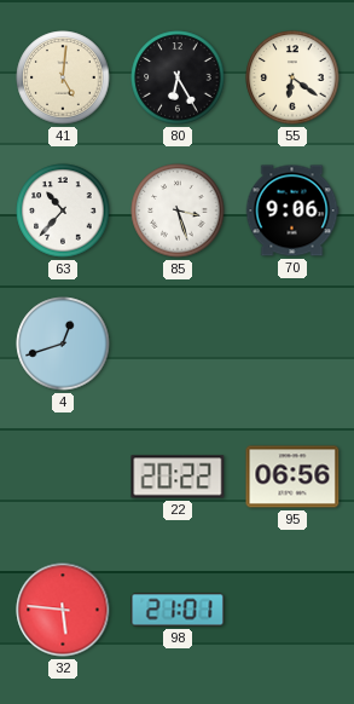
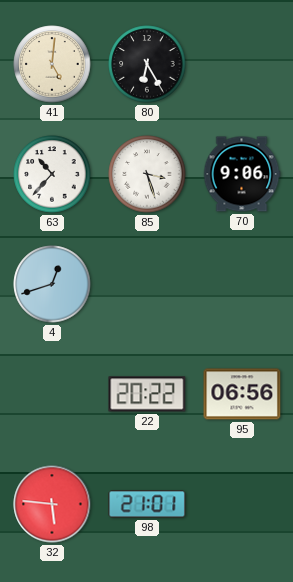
55: 6:21 -> none (292, 77)
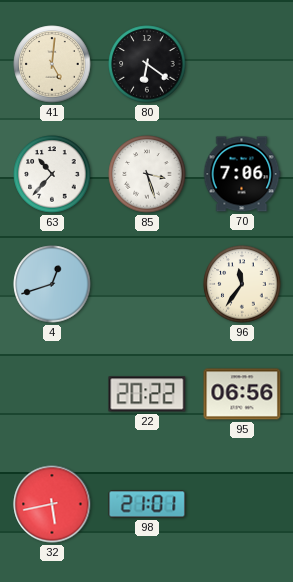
80: 6:25 -> 6:21 (147, 64)
70: 9:06 -> 7:06 (242, 174)
96: none -> 11:36 (242, 284)
32: 5:46 -> 5:43 (52, 504)
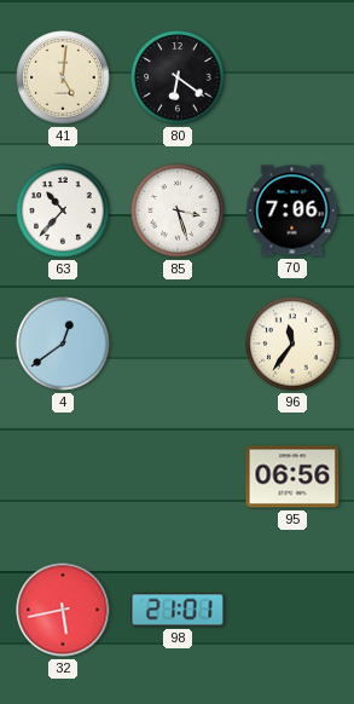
4: 12:42 -> 12:39 (63, 344)
22: 20:22 -> none (147, 394)
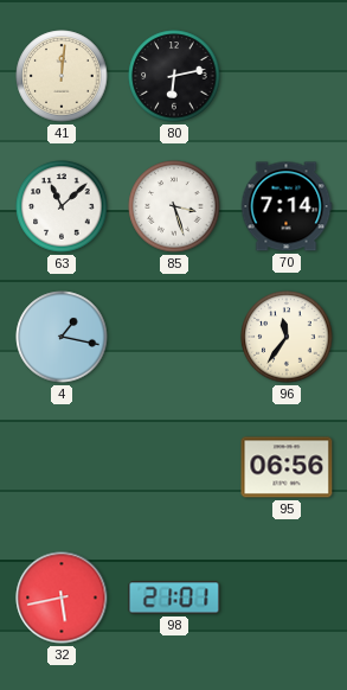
41: 5:01 -> 12:01 (62, 76)
80: 6:21 -> 6:13 (174, 76)
63: 10:37 -> 11:08 (62, 206)
70: 7:06 -> 7:14 (287, 206)
4: 12:39 -> 1:17 (62, 337)
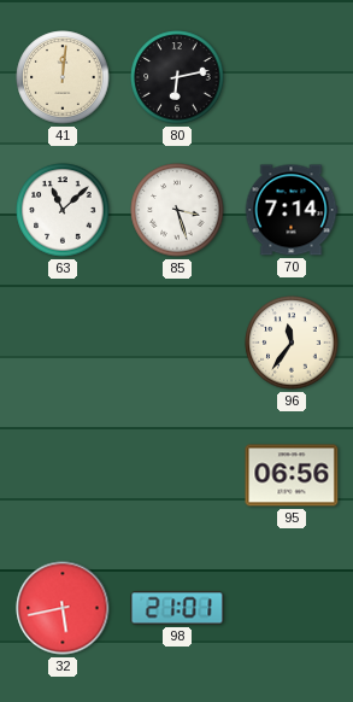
4: 1:17 -> none (62, 337)
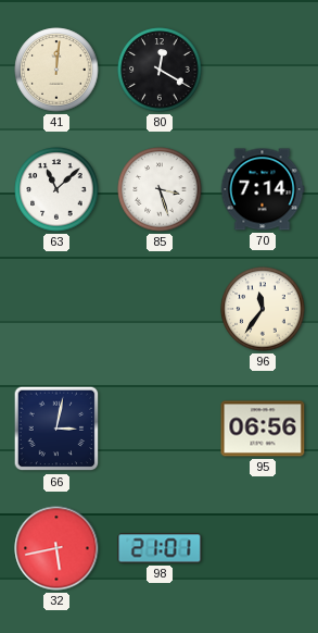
80: 6:13 -> 12:20 (160, 70)
66: none -> 3:02 (56, 429)
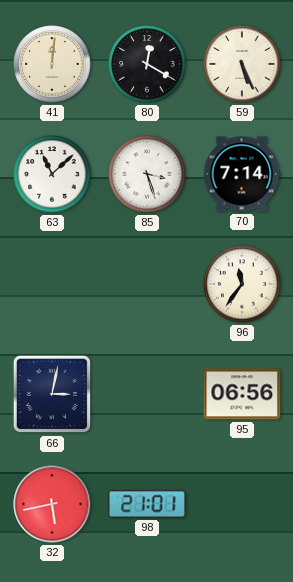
59: none -> 5:26 (242, 64)
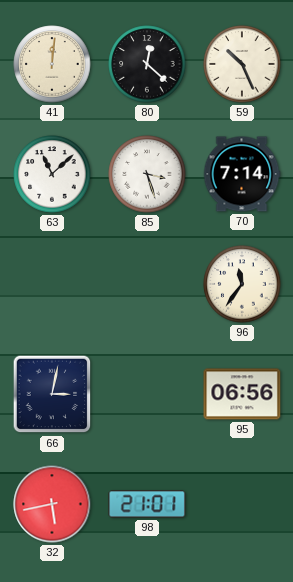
80: 12:20 -> 12:22 (147, 64)
59: 5:26 -> 10:26 (242, 64)
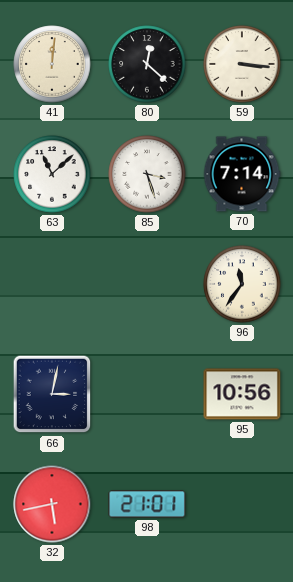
59: 10:26 -> 3:16 (242, 64)
95: 06:56 -> 10:56 (242, 394)
